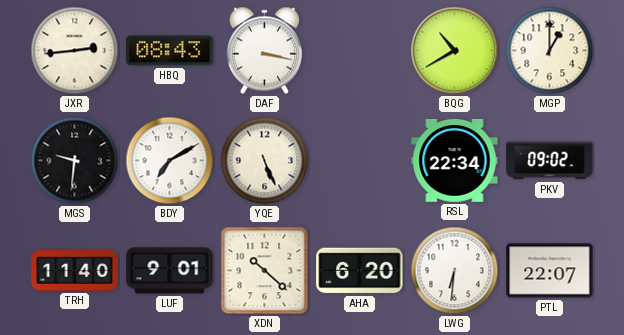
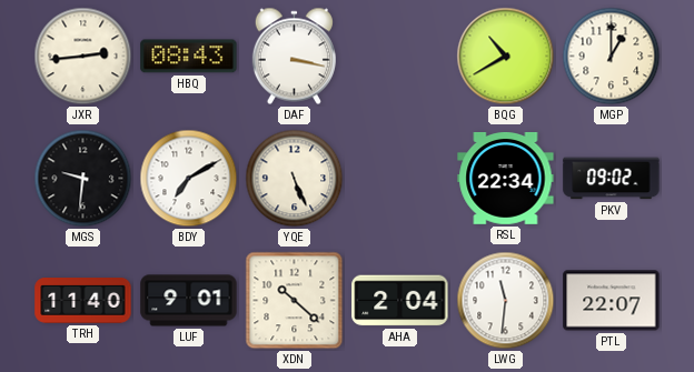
AHA: 6:20 -> 2:04 (400, 301)
LWG: 6:31 -> 11:31 (506, 301)
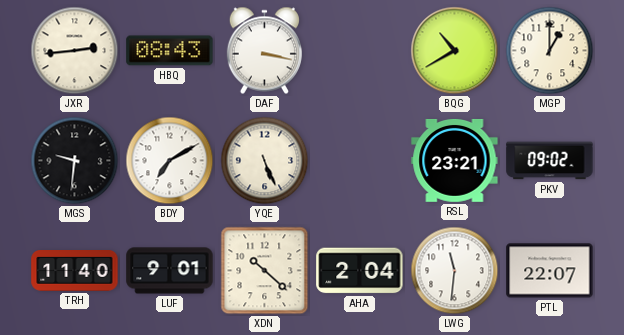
RSL: 22:34 -> 23:21 (455, 160)
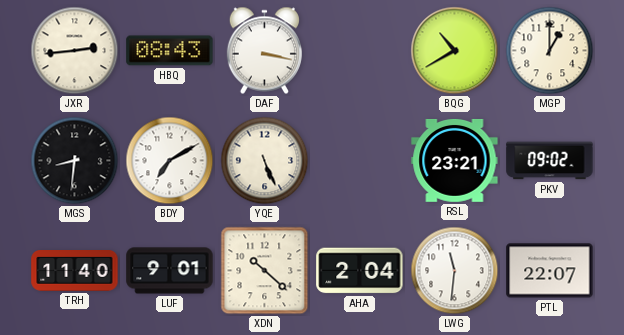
MGS: 9:31 -> 8:31 (75, 161)
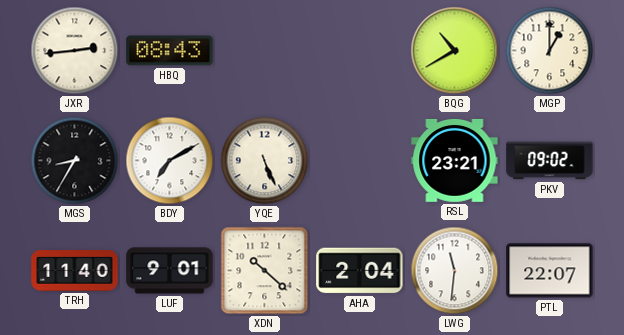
DAF: 3:17 -> none (264, 51)
MGS: 8:31 -> 8:35 (75, 161)
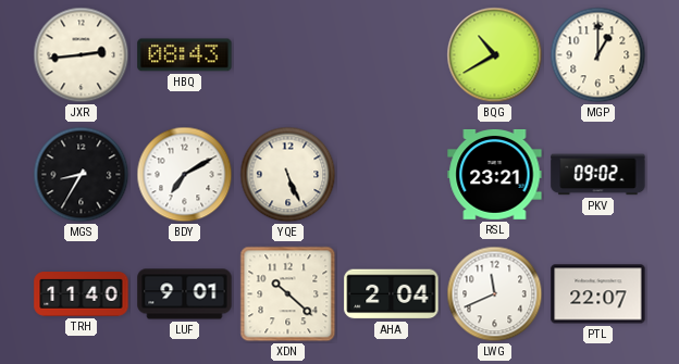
LWG: 11:31 -> 11:41 (495, 294)
